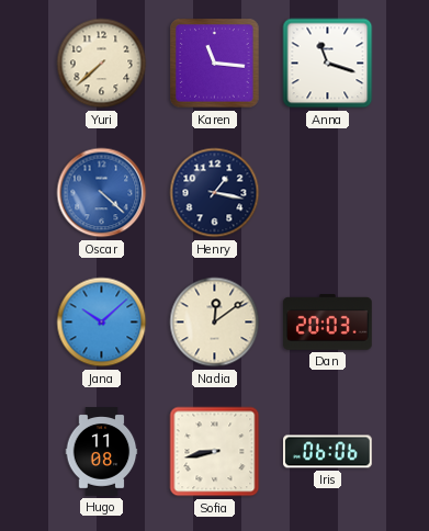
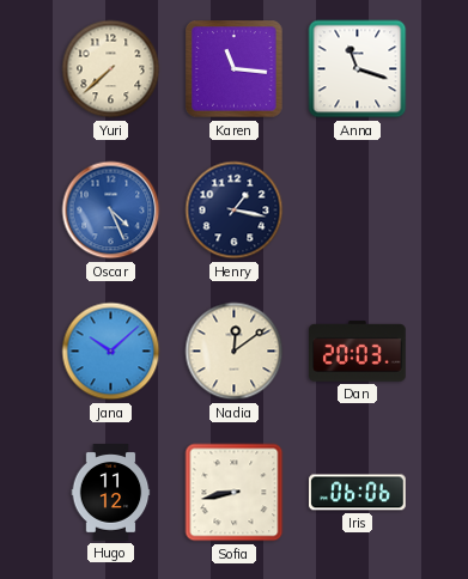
Oscar: 4:22 -> 4:26 (111, 211)
Hugo: 11:08 -> 11:12 (111, 493)
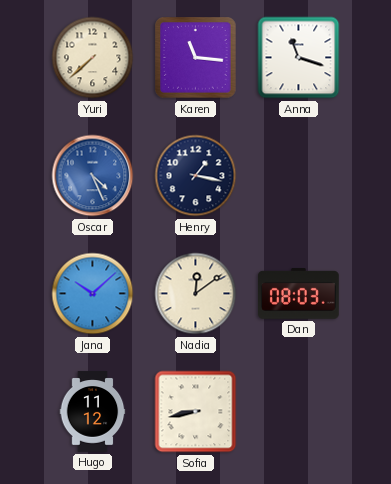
Dan: 20:03 -> 08:03 (299, 294)
Iris: 06:06 -> none (358, 493)
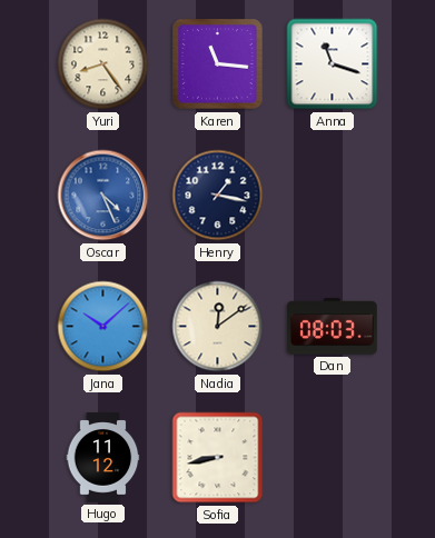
Yuri: 7:38 -> 8:24 (103, 64)
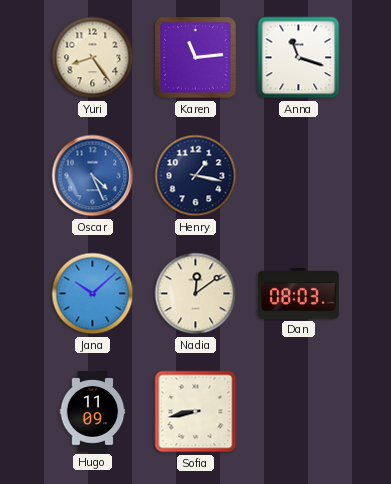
Karen: 11:16 -> 11:14 (196, 58)
Hugo: 11:12 -> 11:09 (93, 412)
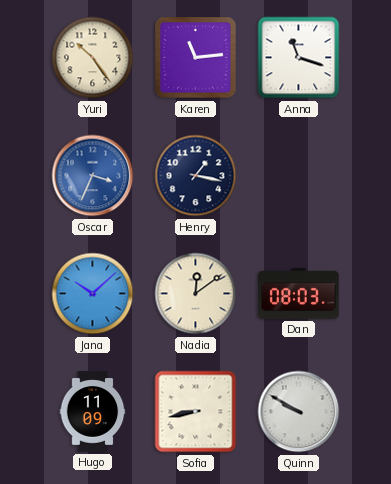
Yuri: 8:24 -> 10:24 (93, 58)
Oscar: 4:26 -> 3:34 (93, 176)
Quinn: none -> 9:50 (299, 412)
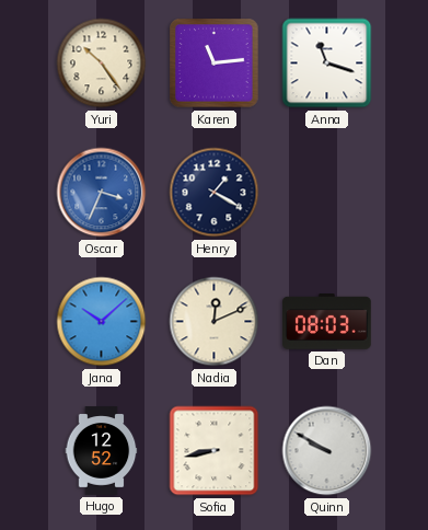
Henry: 1:17 -> 1:20 (215, 193)
Nadia: 12:09 -> 12:11 (215, 322)
Hugo: 11:09 -> 12:52 (102, 451)
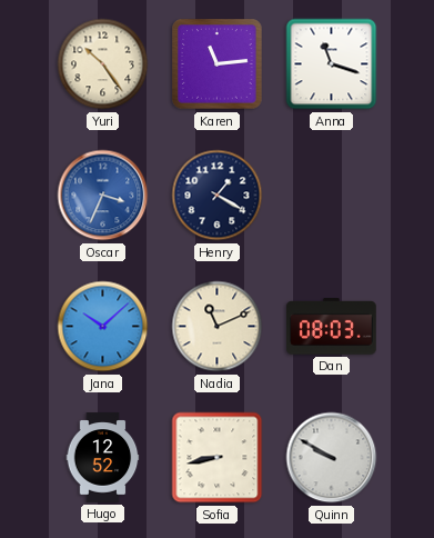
Nadia: 12:11 -> 11:11 (218, 327)
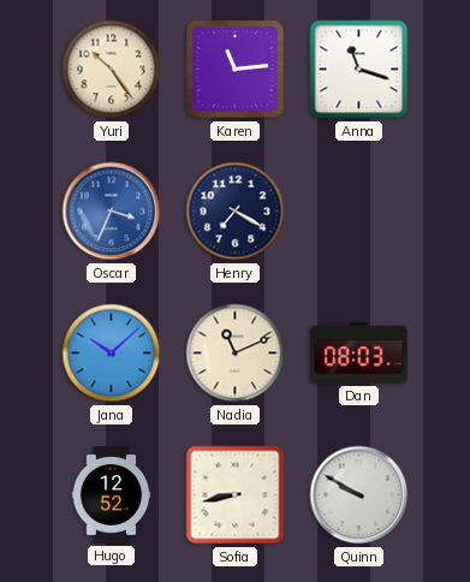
Henry: 1:20 -> 7:20 (236, 212)
